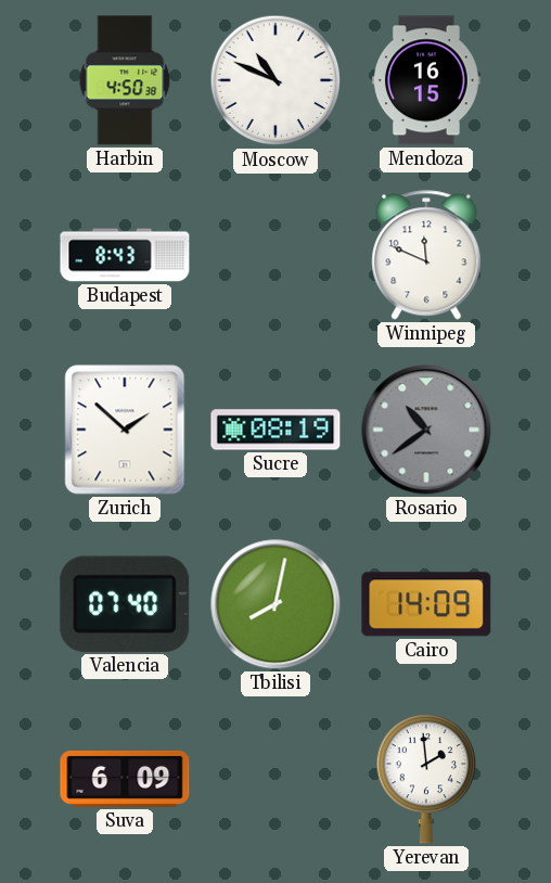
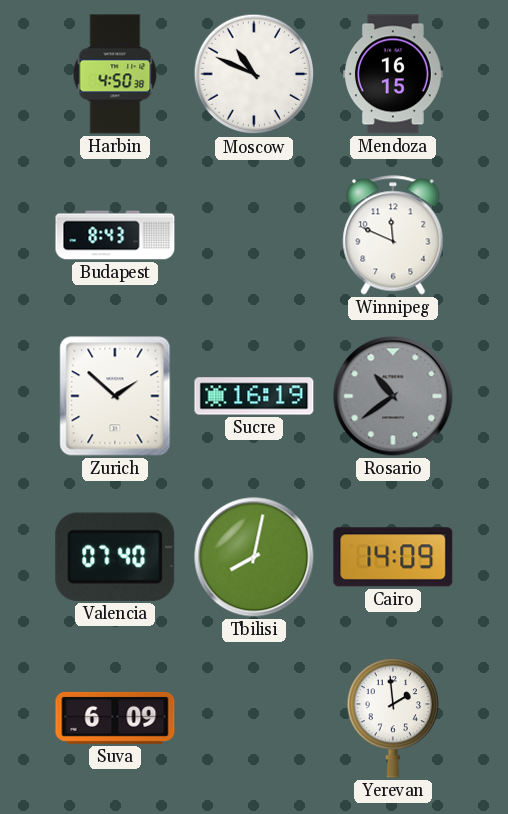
Sucre: 08:19 -> 16:19 (254, 396)
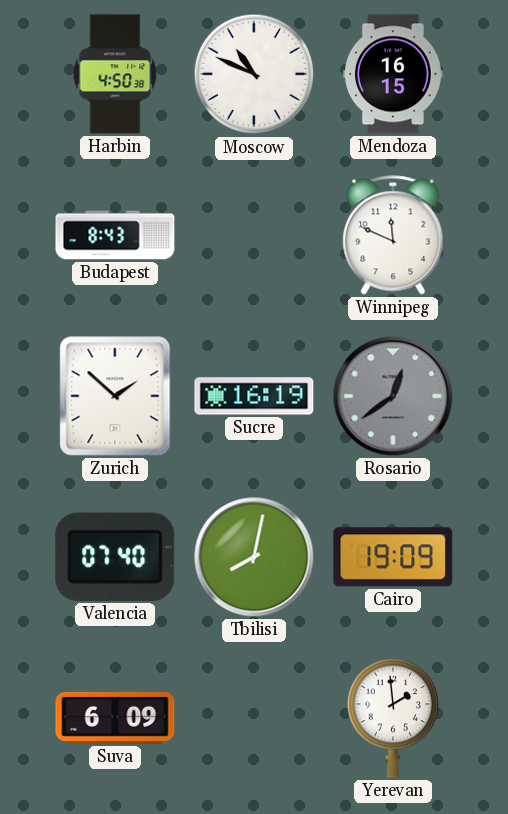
Rosario: 10:39 -> 12:39 (393, 396)
Cairo: 14:09 -> 19:09 (393, 557)
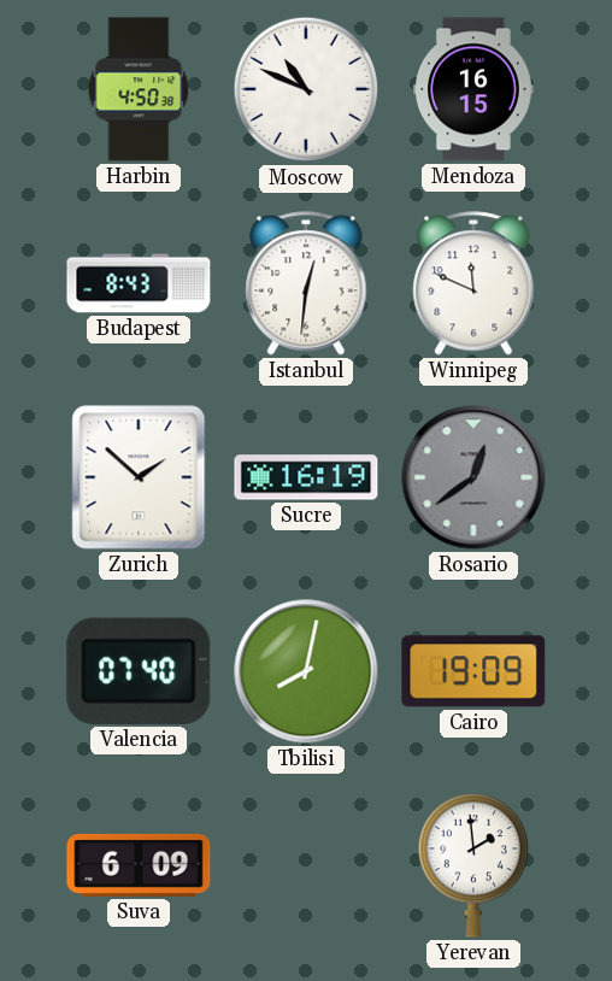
Istanbul: none -> 12:31 (306, 283)
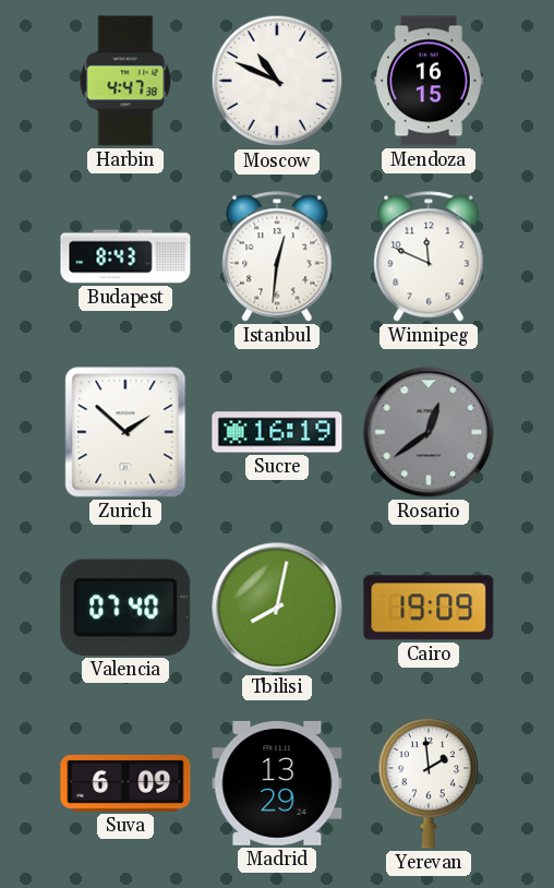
Harbin: 4:50 -> 4:47 (125, 81)
Madrid: none -> 13:29 (277, 783)
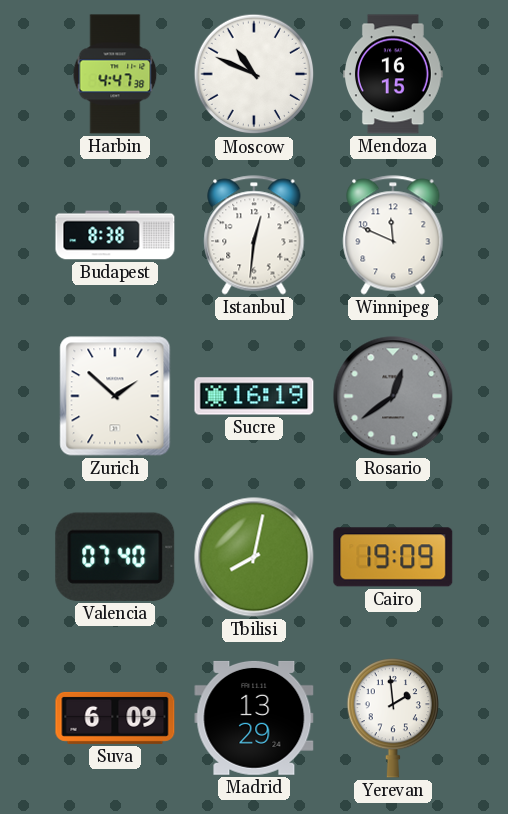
Budapest: 8:43 -> 8:38 (115, 235)
